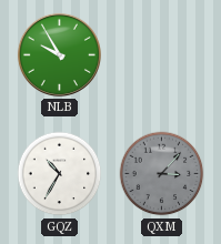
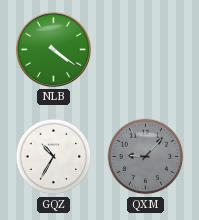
NLB: 9:55 -> 4:21 (53, 49)
QXM: 3:07 -> 9:07 (146, 157)
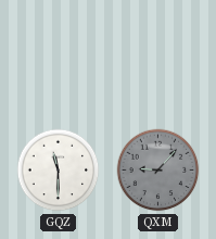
NLB: 4:21 -> none (53, 49)
GQZ: 10:35 -> 11:30 (59, 171)
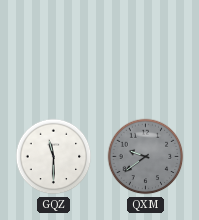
QXM: 9:07 -> 9:39 (146, 157)
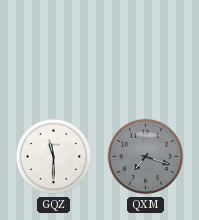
QXM: 9:39 -> 7:18 (146, 157)
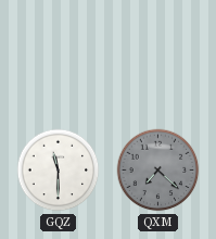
QXM: 7:18 -> 7:22 (158, 171)
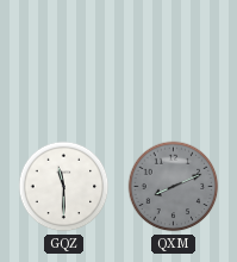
QXM: 7:22 -> 8:11 (174, 187)
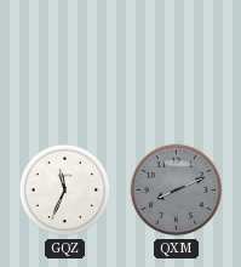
GQZ: 11:30 -> 11:34 (65, 191)
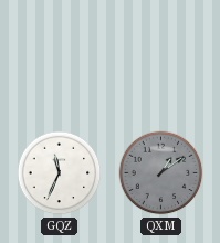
QXM: 8:11 -> 1:09 (161, 173)
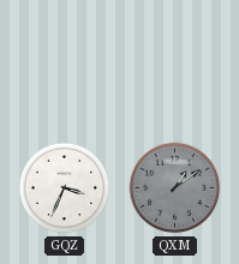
GQZ: 11:34 -> 3:34 (65, 188)
